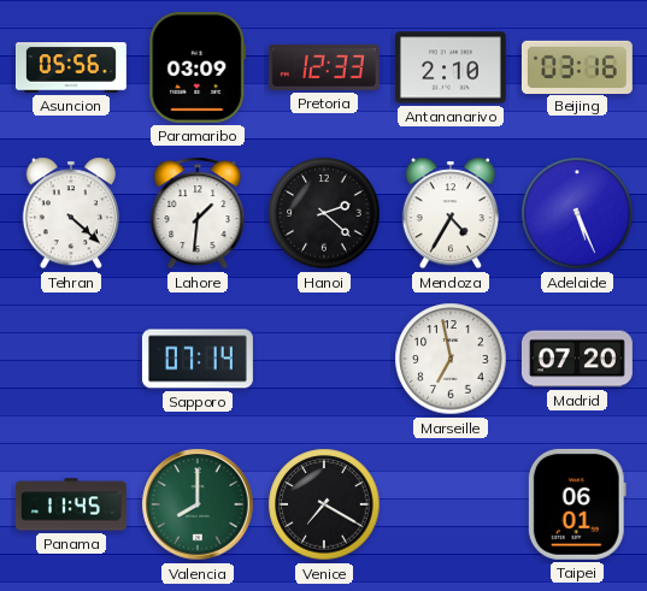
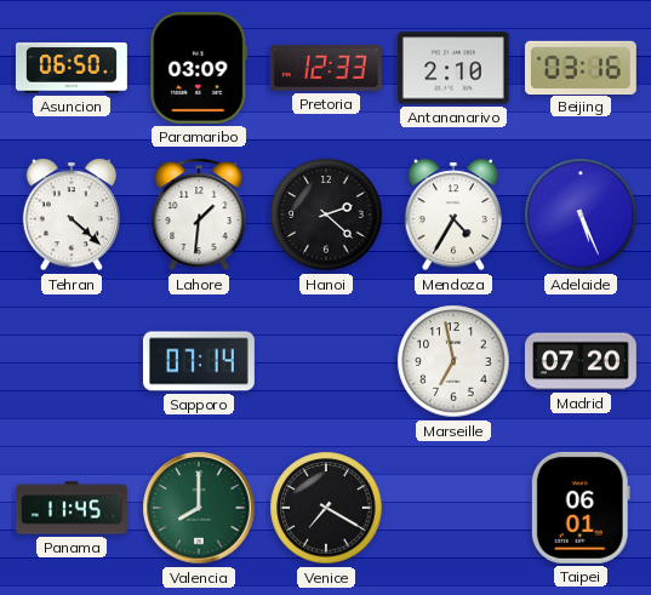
Asuncion: 05:56 -> 06:50 (72, 68)
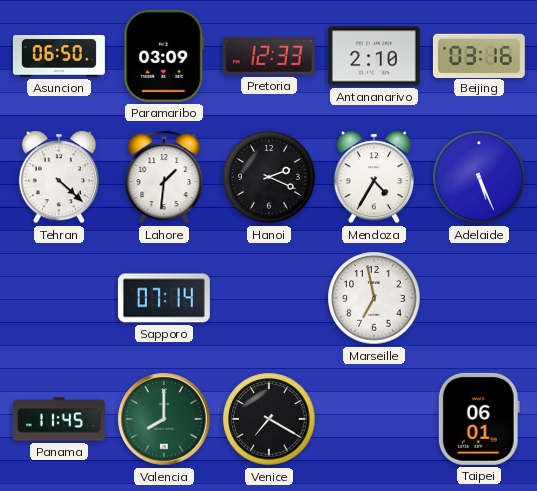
Hanoi: 2:22 -> 2:19 (269, 177)
Madrid: 07:20 -> none (581, 361)
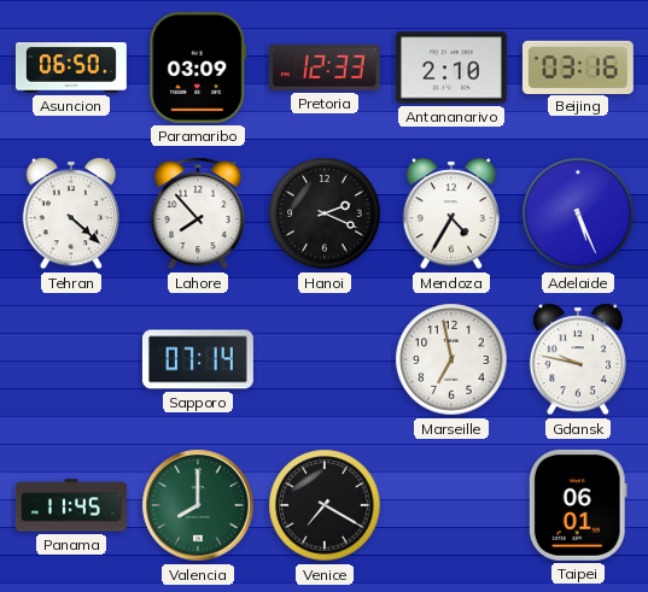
Lahore: 1:31 -> 7:53 (198, 213)
Gdansk: none -> 9:47 (578, 359)
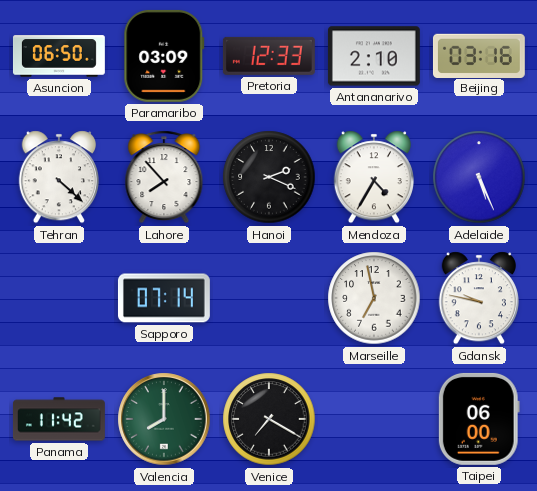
Panama: 11:45 -> 11:42 (59, 419)
Taipei: 06:01 -> 06:00 (479, 419)
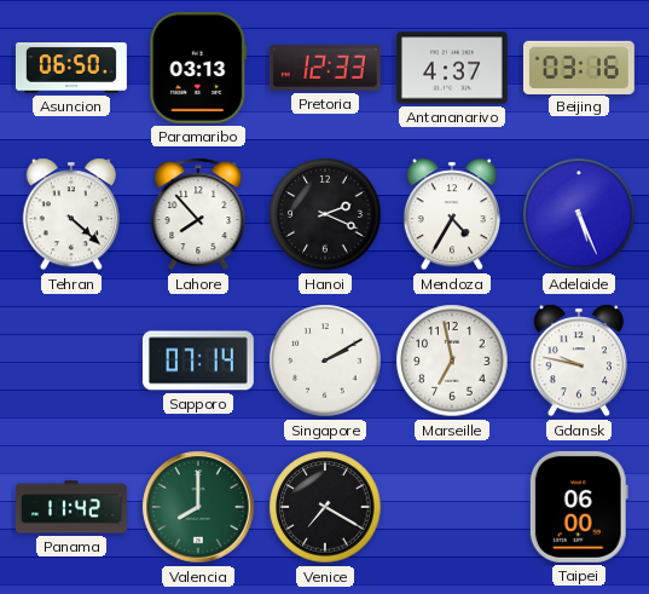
Paramaribo: 03:09 -> 03:13 (198, 68)
Antananarivo: 2:10 -> 4:37 (452, 68)
Singapore: none -> 2:10 (325, 361)
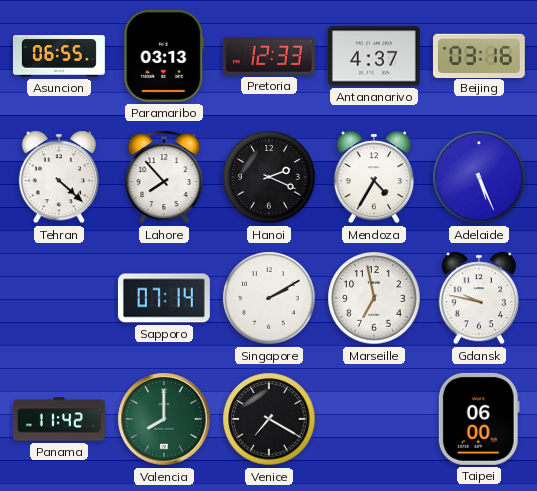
Asuncion: 06:50 -> 06:55 (59, 56)
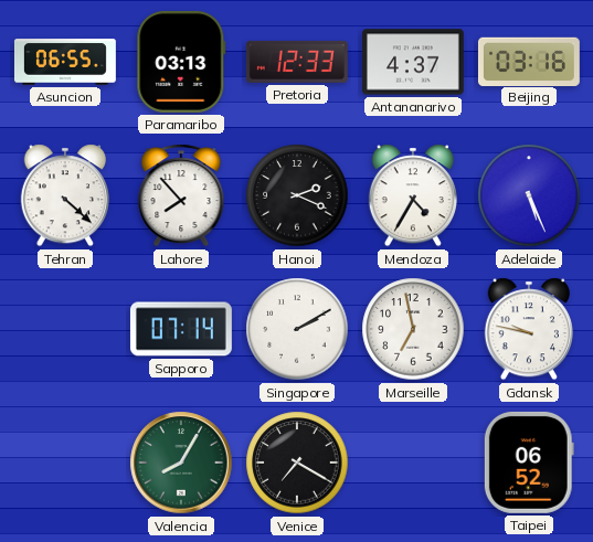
Panama: 11:42 -> none (59, 419)
Valencia: 8:00 -> 8:05 (181, 463)
Taipei: 06:00 -> 06:52 (529, 463)
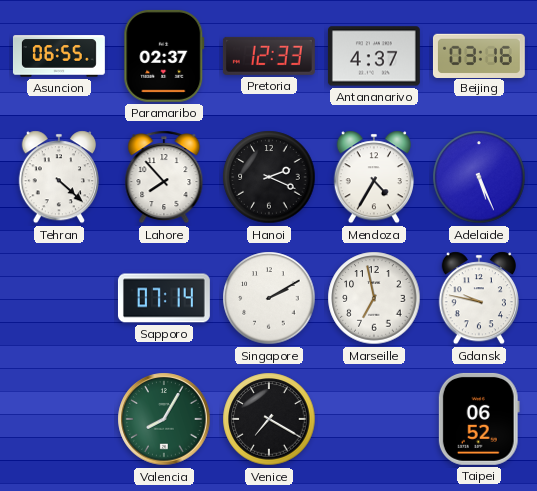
Paramaribo: 03:13 -> 02:37 (164, 56)
